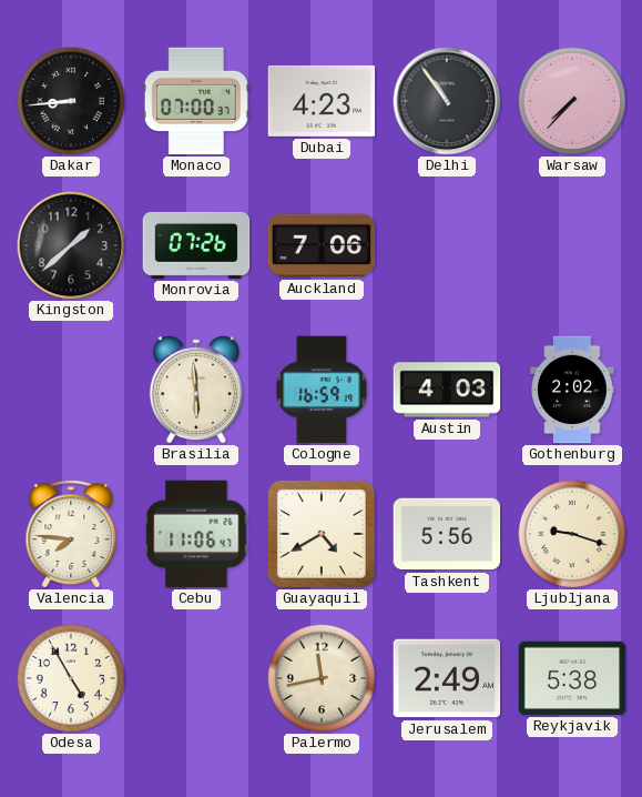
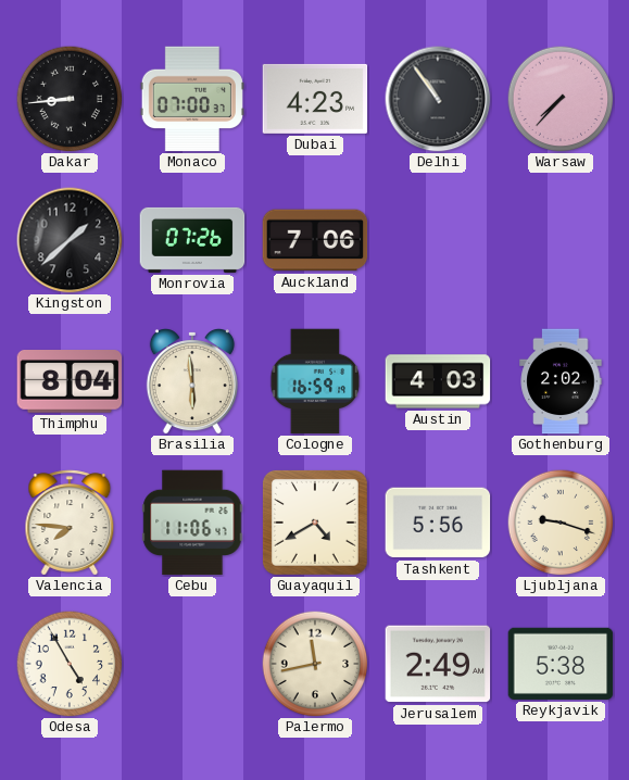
Thimphu: none -> 8:04 (70, 381)
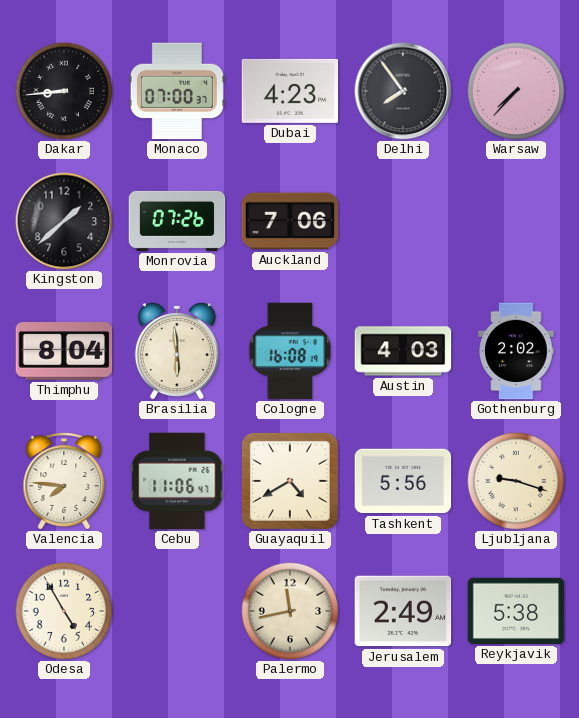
Delhi: 10:54 -> 7:54 (403, 91)
Cologne: 16:59 -> 16:08 (290, 351)
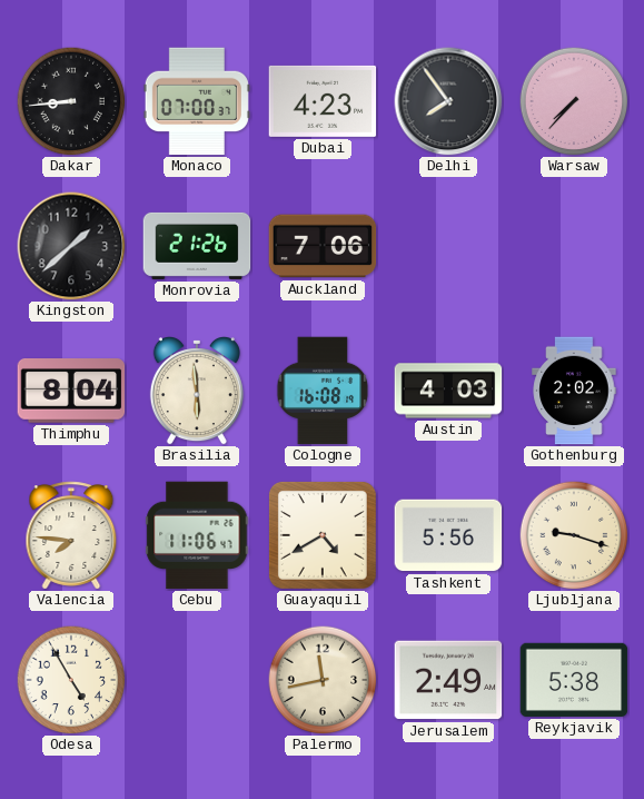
Monrovia: 07:26 -> 21:26 (197, 246)
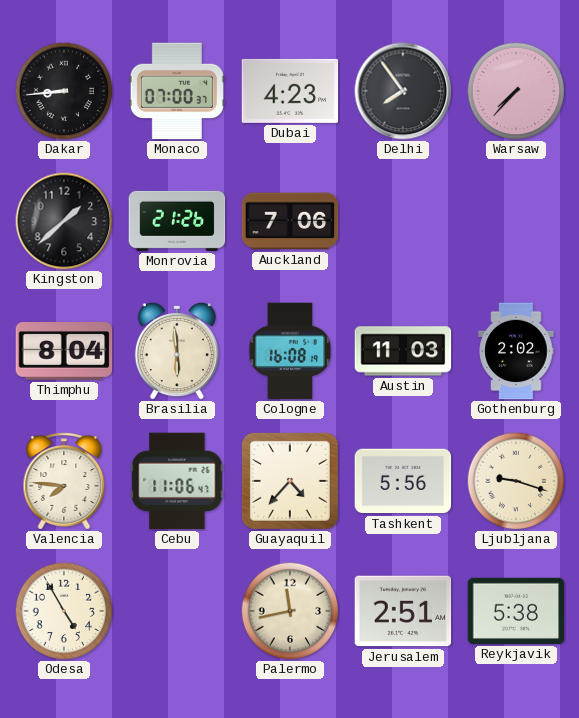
Austin: 4:03 -> 11:03 (403, 351)
Guayaquil: 4:40 -> 4:37 (290, 481)
Jerusalem: 2:49 -> 2:51 (403, 611)
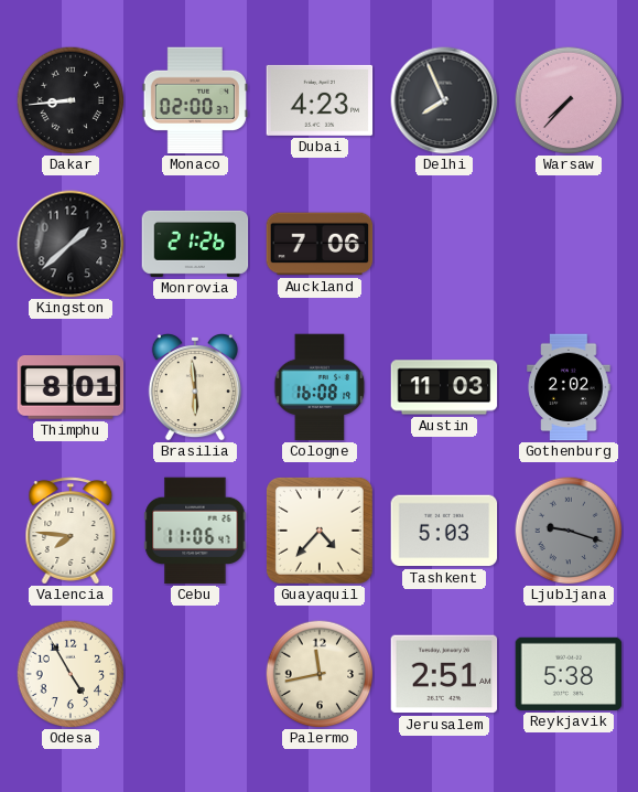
Monaco: 07:00 -> 02:00 (195, 100)
Delhi: 7:54 -> 7:56 (444, 100)
Thimphu: 8:04 -> 8:01 (71, 387)
Tashkent: 5:56 -> 5:03 (444, 531)
Ljubljana dial: cream -> grey (569, 531)
